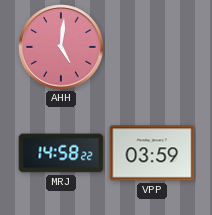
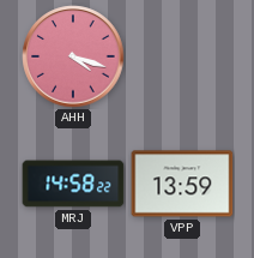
AHH: 5:01 -> 4:18 (73, 56)
VPP: 03:59 -> 13:59 (182, 184)
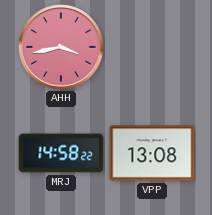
AHH: 4:18 -> 3:43 (61, 47)
VPP: 13:59 -> 13:08 (152, 153)
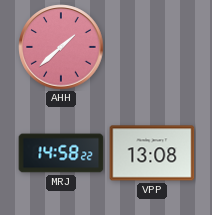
AHH: 3:43 -> 1:38 (61, 47)
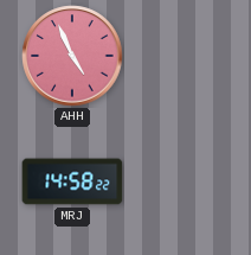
AHH: 1:38 -> 4:56 (72, 56)
VPP: 13:08 -> none (152, 153)
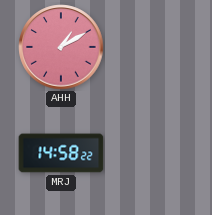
AHH: 4:56 -> 1:10 (61, 47)
